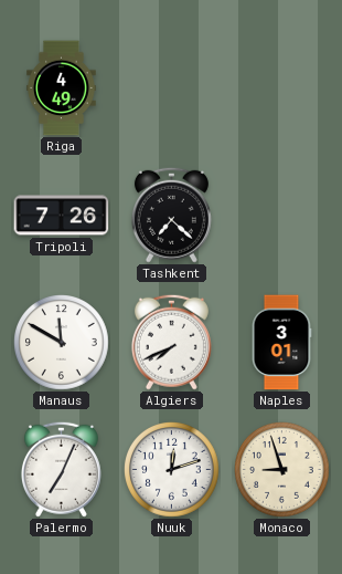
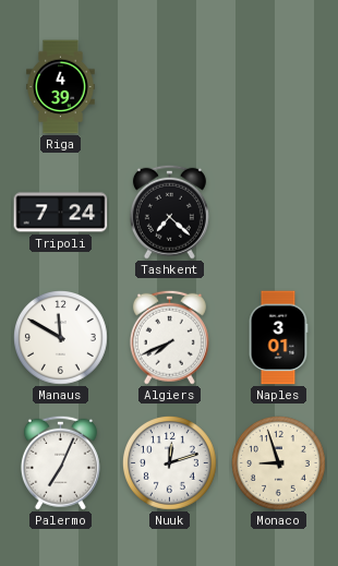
Riga: 4:49 -> 4:39 (61, 87)
Tripoli: 7:26 -> 7:24 (61, 213)
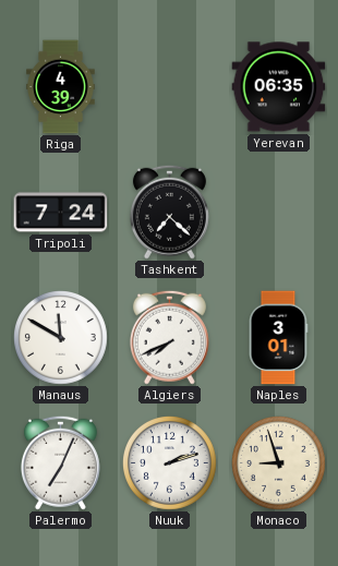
Yerevan: none -> 06:35 (279, 87)
Nuuk: 12:12 -> 2:12 (170, 463)
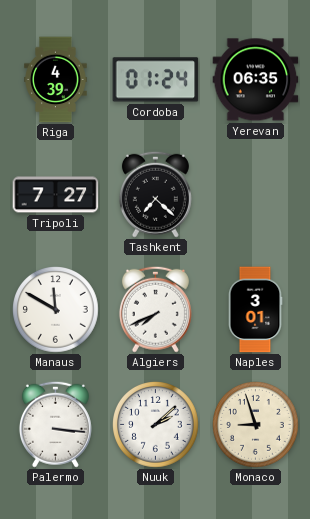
Cordoba: none -> 01:24 (156, 80)
Tripoli: 7:24 -> 7:27 (56, 195)
Palermo: 7:04 -> 3:16 (55, 424)
Nuuk: 2:12 -> 2:08 (156, 425)
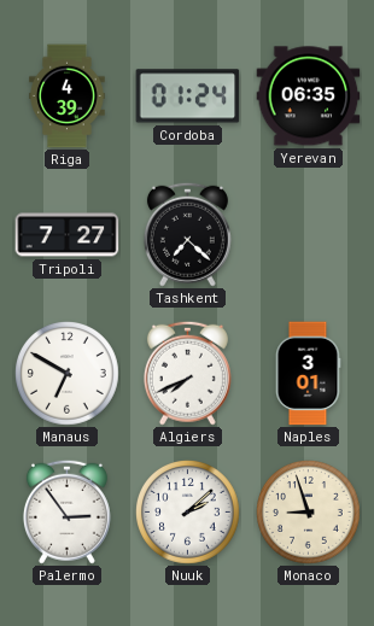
Manaus: 11:50 -> 6:50 (68, 374)
Palermo: 3:16 -> 2:54 (66, 511)
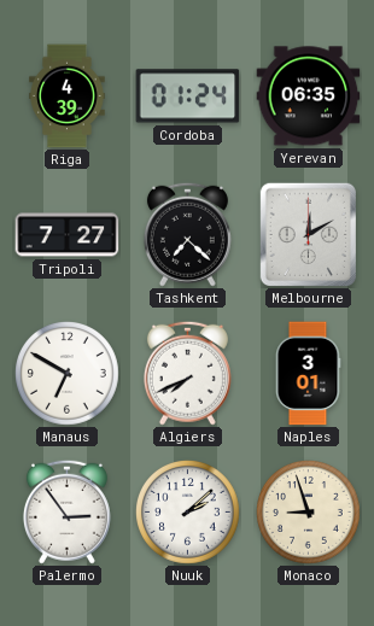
Melbourne: none -> 12:10 (308, 234)
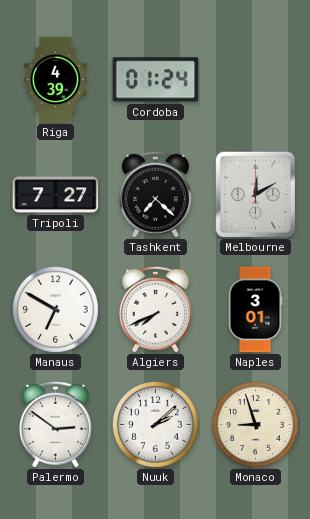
Yerevan: 06:35 -> none (309, 96)
Palermo: 2:54 -> 2:51 (55, 424)
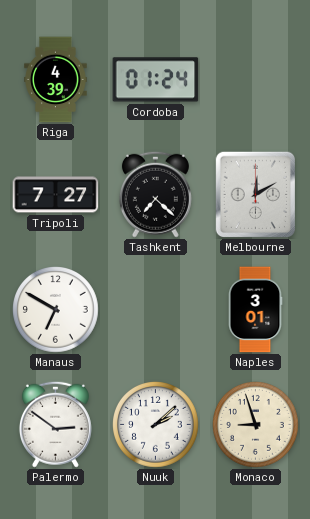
Algiers: 7:41 -> none (155, 309)
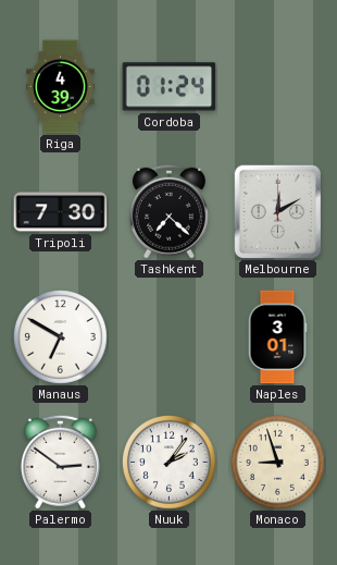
Tripoli: 7:27 -> 7:30 (61, 212)
Nuuk: 2:08 -> 2:06 (170, 463)
